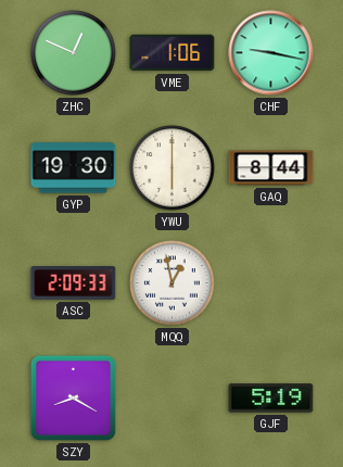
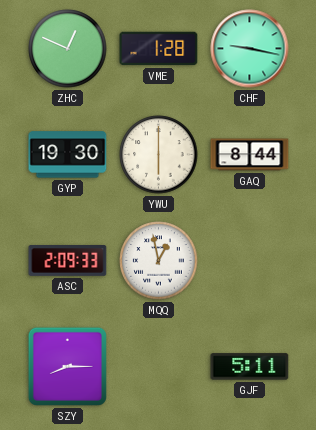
VME: 1:06 -> 1:28 (159, 49)
SZY: 8:20 -> 8:15 (67, 366)
GJF: 5:19 -> 5:11 (250, 367)
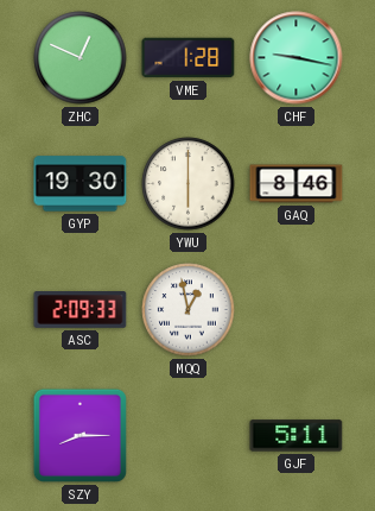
GAQ: 8:44 -> 8:46 (297, 184)
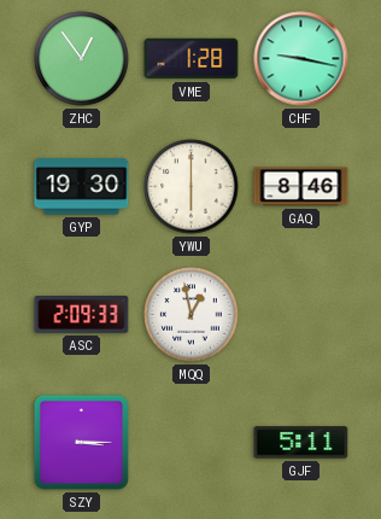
ZHC: 12:49 -> 12:54 (82, 59)
SZY: 8:15 -> 3:15 (81, 442)
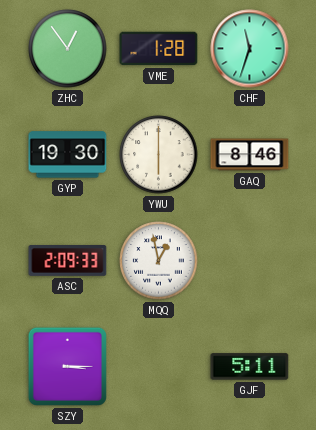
CHF: 9:17 -> 11:33 (250, 49)
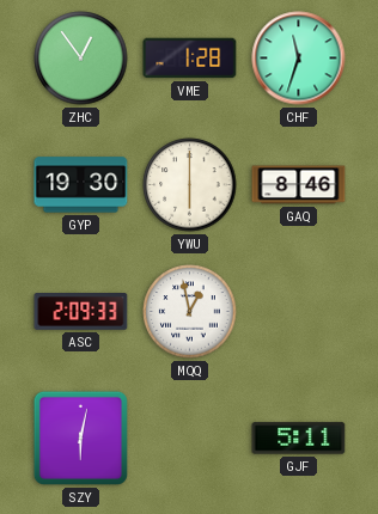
SZY: 3:15 -> 6:02 (80, 437)
